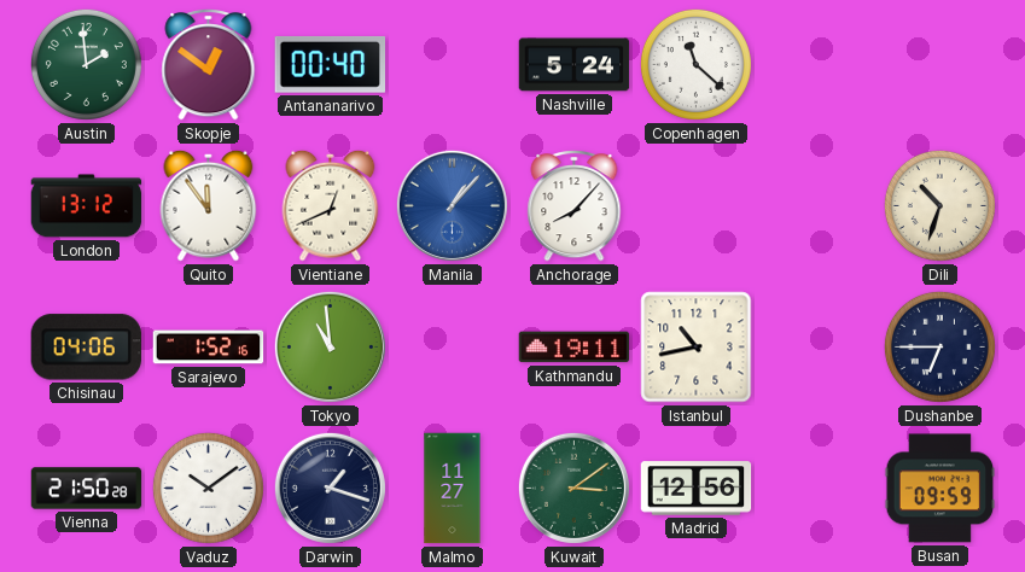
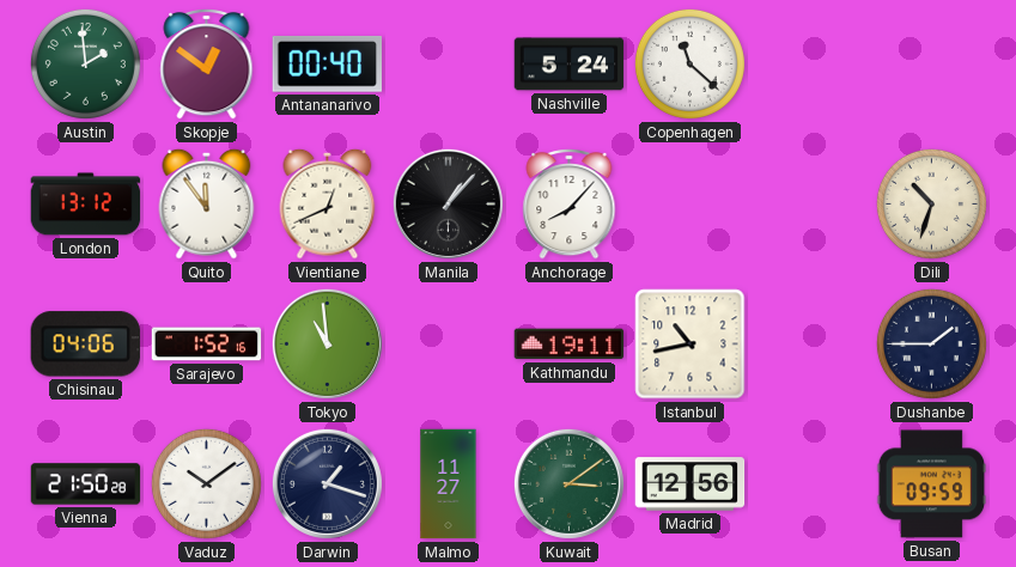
Manila dial: blue -> black (448, 203)
Dushanbe: 6:45 -> 1:45 (931, 343)
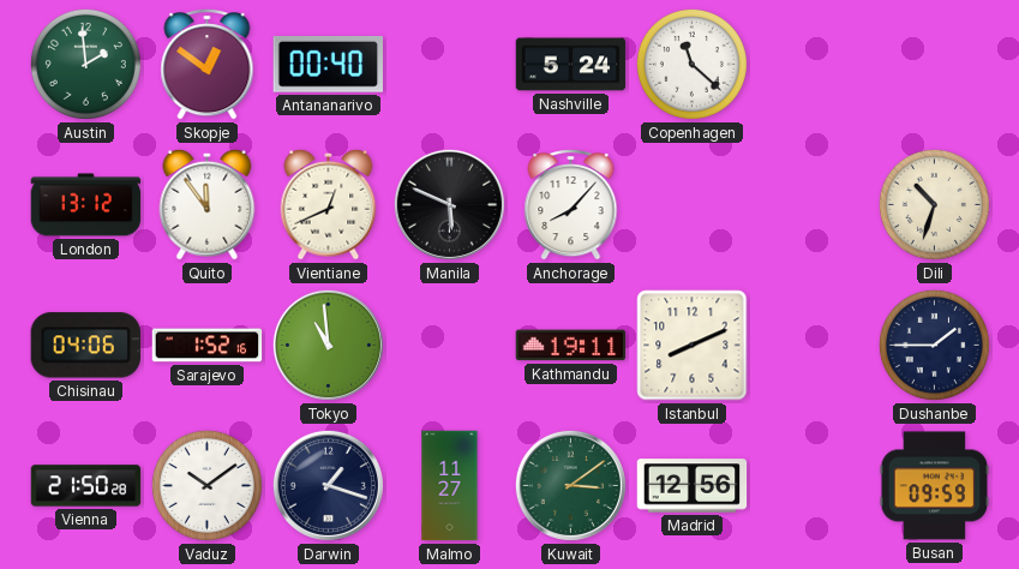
Manila: 1:07 -> 5:49 (449, 204)
Istanbul: 10:43 -> 8:11 (693, 346)
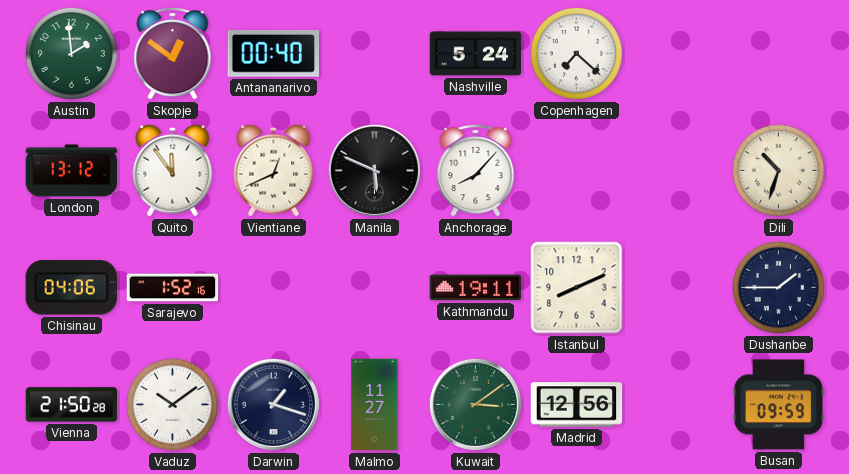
Copenhagen: 11:22 -> 7:22 (576, 53)
Tokyo: 10:59 -> none (328, 345)
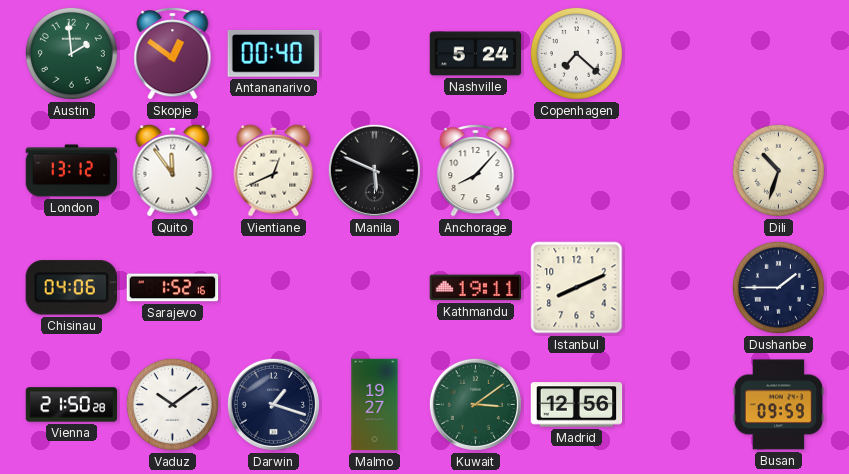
Malmo: 11:27 -> 19:27 (375, 405)
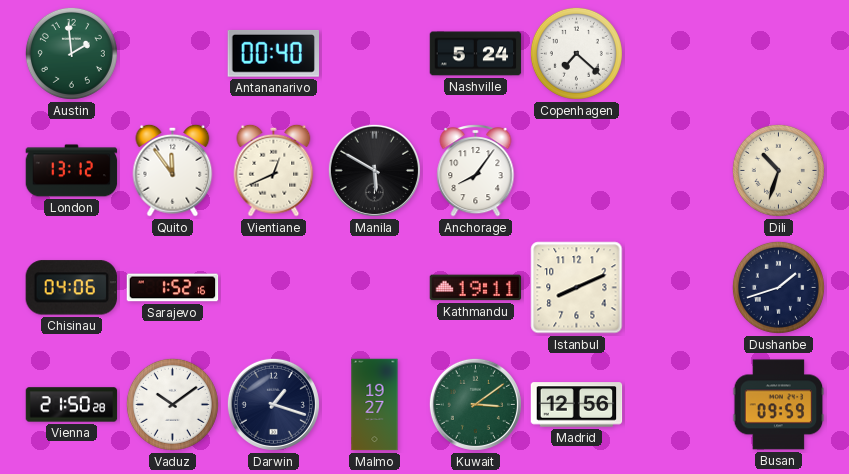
Skopje: 12:51 -> none (173, 54)
Manila: 5:49 -> 5:50 (374, 170)
Anchorage: 8:07 -> 8:06 (476, 171)
Dushanbe: 1:45 -> 1:42 (778, 287)
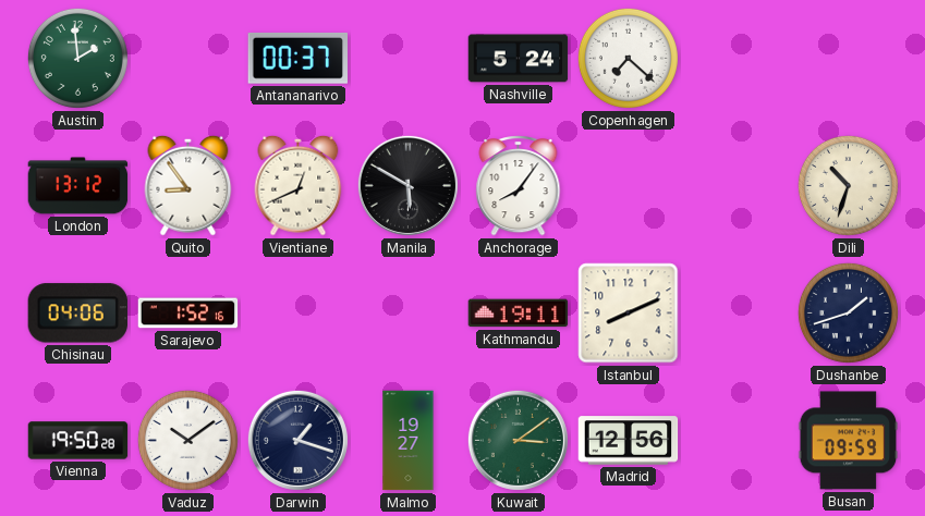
Antananarivo: 00:40 -> 00:37 (297, 58)
Quito: 11:54 -> 8:54 (188, 185)
Vienna: 21:50 -> 19:50 (78, 441)
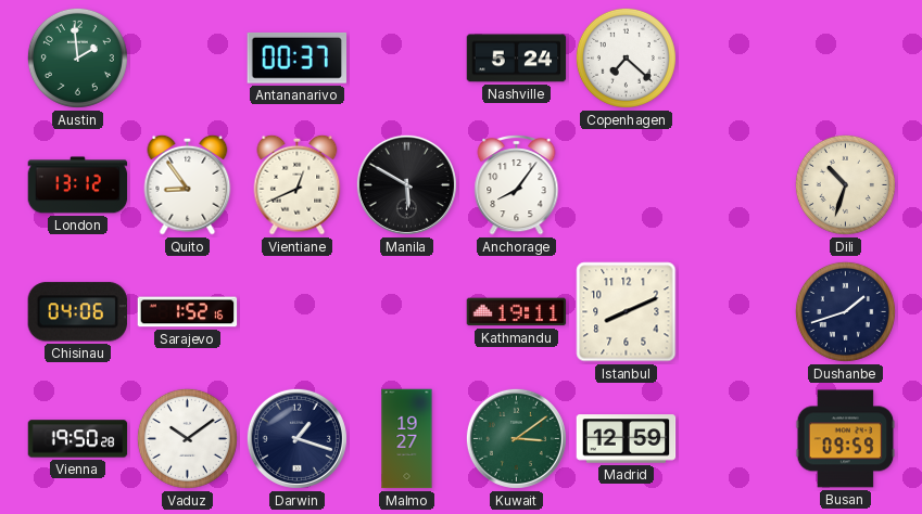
Madrid: 12:56 -> 12:59 (627, 439)
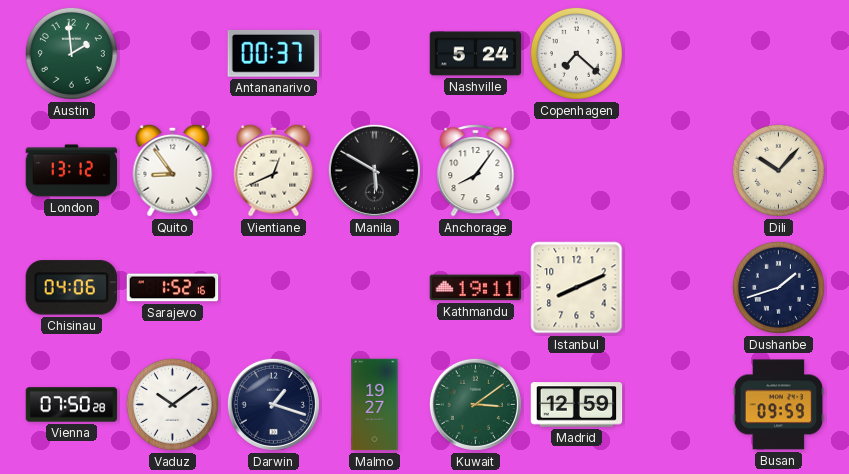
Dili: 10:33 -> 10:07 (778, 170)
Vienna: 19:50 -> 07:50 (72, 405)
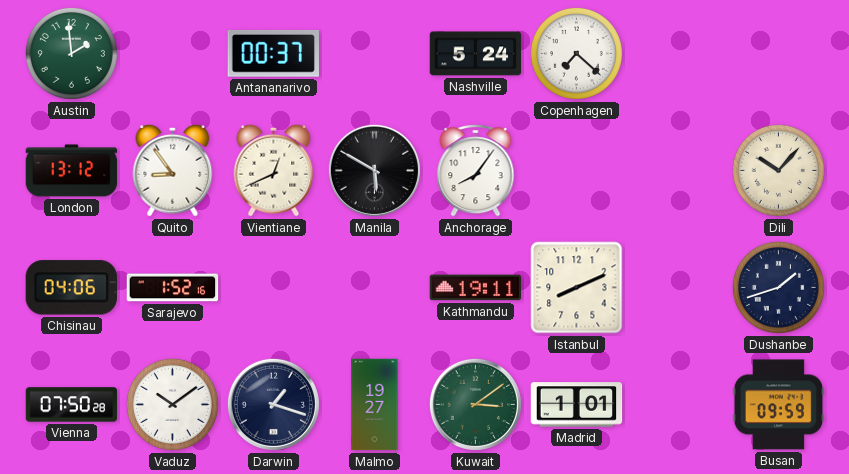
Madrid: 12:59 -> 1:01 (577, 405)
